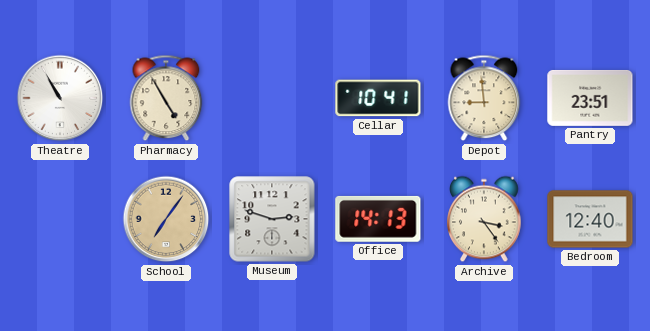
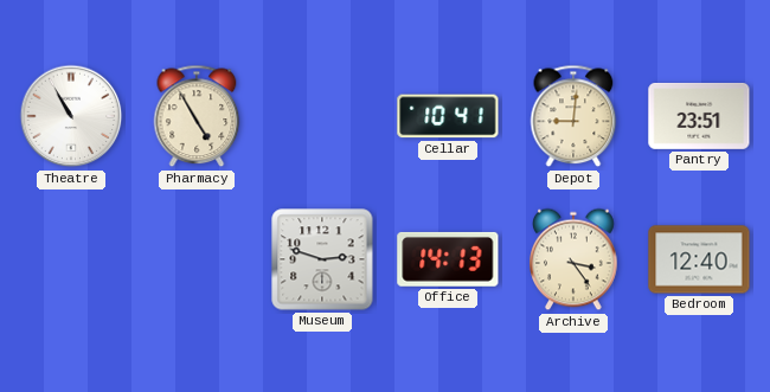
Depot: 8:59 -> 9:01 (573, 116)
School: 7:06 -> none (166, 219)
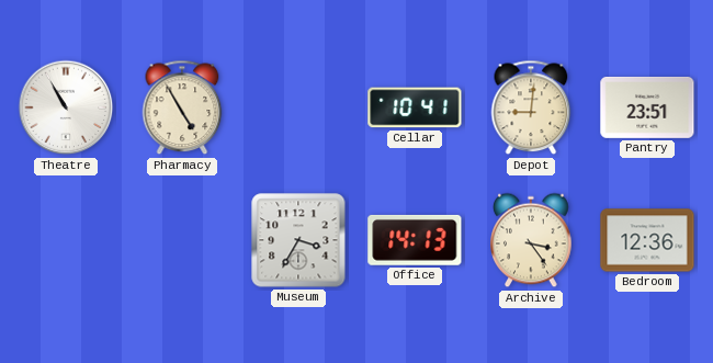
Museum: 2:48 -> 3:35 (298, 240)
Bedroom: 12:40 -> 12:36 (647, 240)
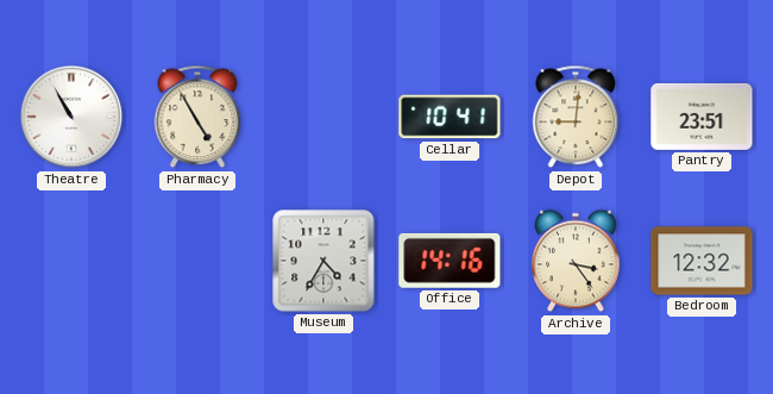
Museum: 3:35 -> 4:35 (323, 261)
Office: 14:13 -> 14:16 (450, 261)
Bedroom: 12:36 -> 12:32 (702, 261)
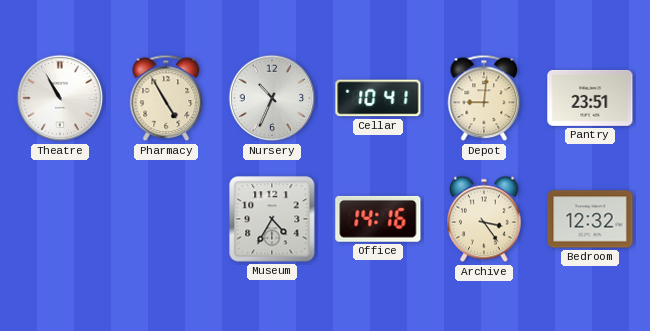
Nursery: none -> 10:34 (272, 98)
